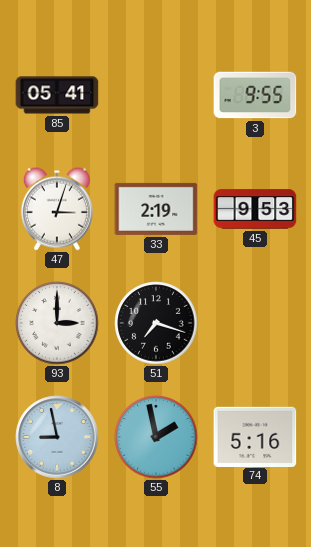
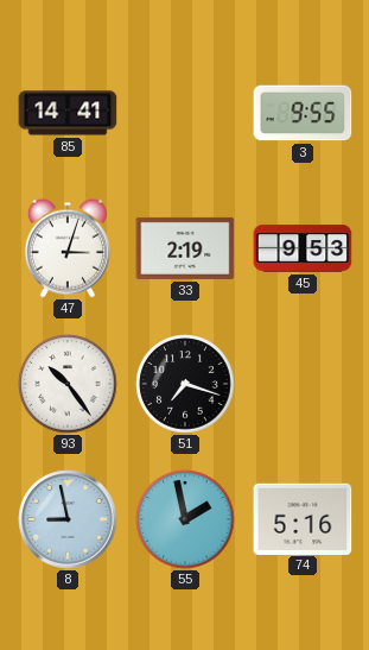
85: 05:41 -> 14:41 (68, 113)
93: 3:00 -> 10:24 (68, 384)
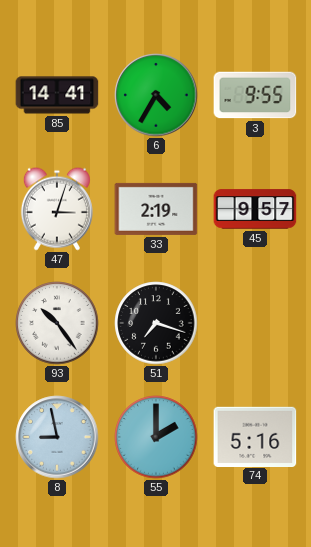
6: none -> 4:35 (156, 95)
45: 9:53 -> 9:57 (255, 209)
55: 1:58 -> 2:00 (156, 437)
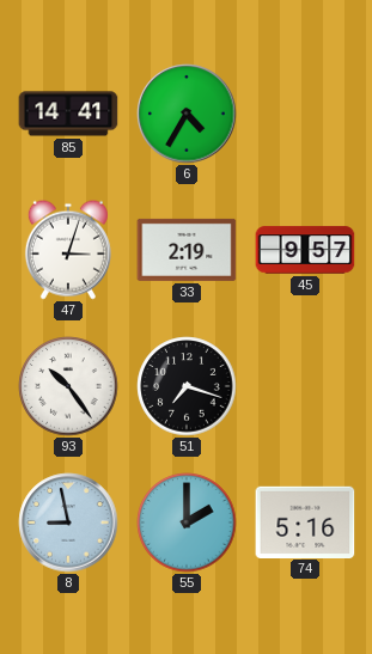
3: 9:55 -> none (255, 95)
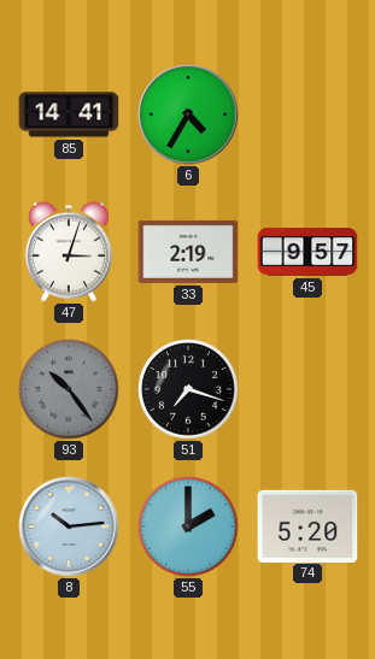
93 dial: white -> grey (69, 389)
8: 8:58 -> 10:14 (69, 526)
74: 5:16 -> 5:20 (307, 525)
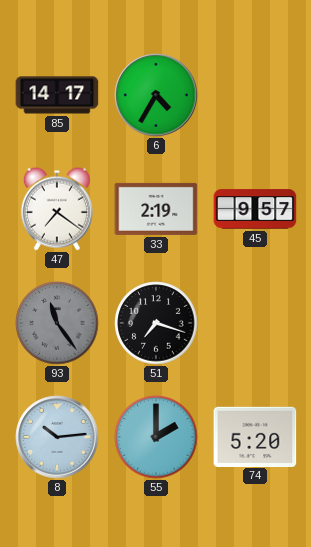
85: 14:41 -> 14:17 (57, 95)
47: 3:03 -> 7:21 (57, 209)
93: 10:24 -> 11:24 (57, 323)
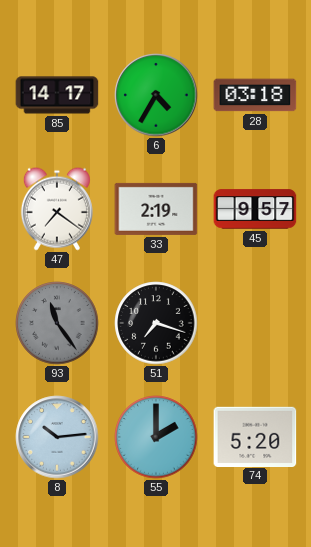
28: none -> 03:18 (255, 95)
